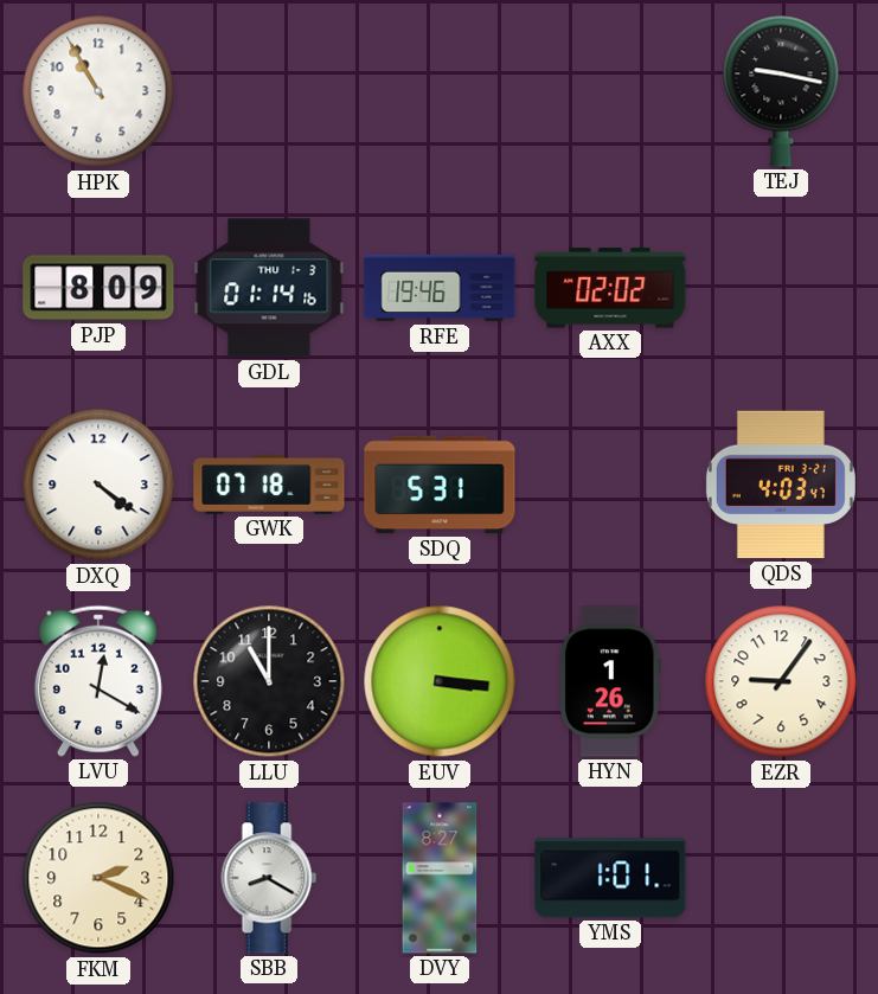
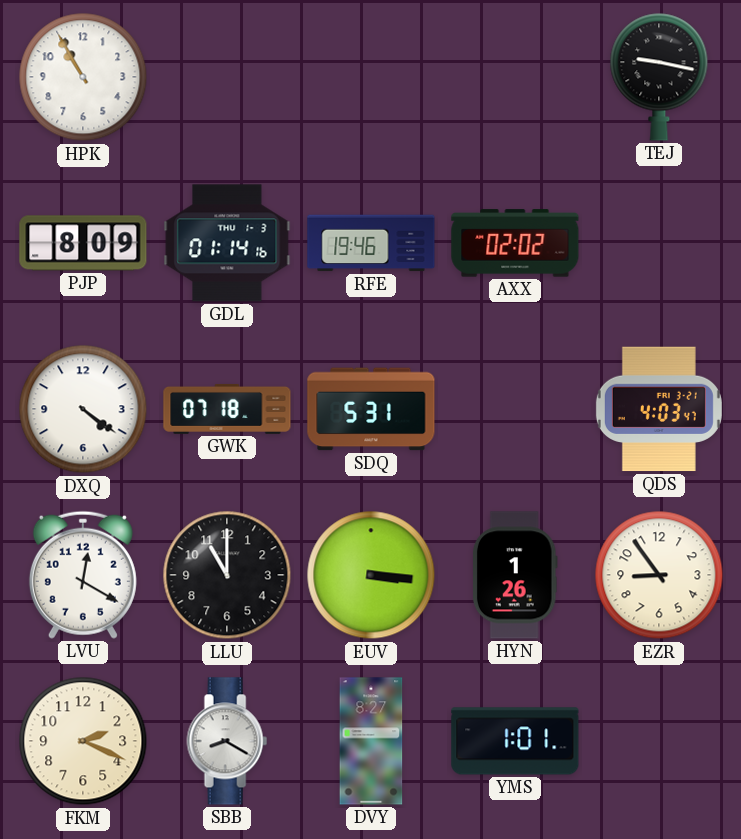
EZR: 9:06 -> 8:54 (659, 575)
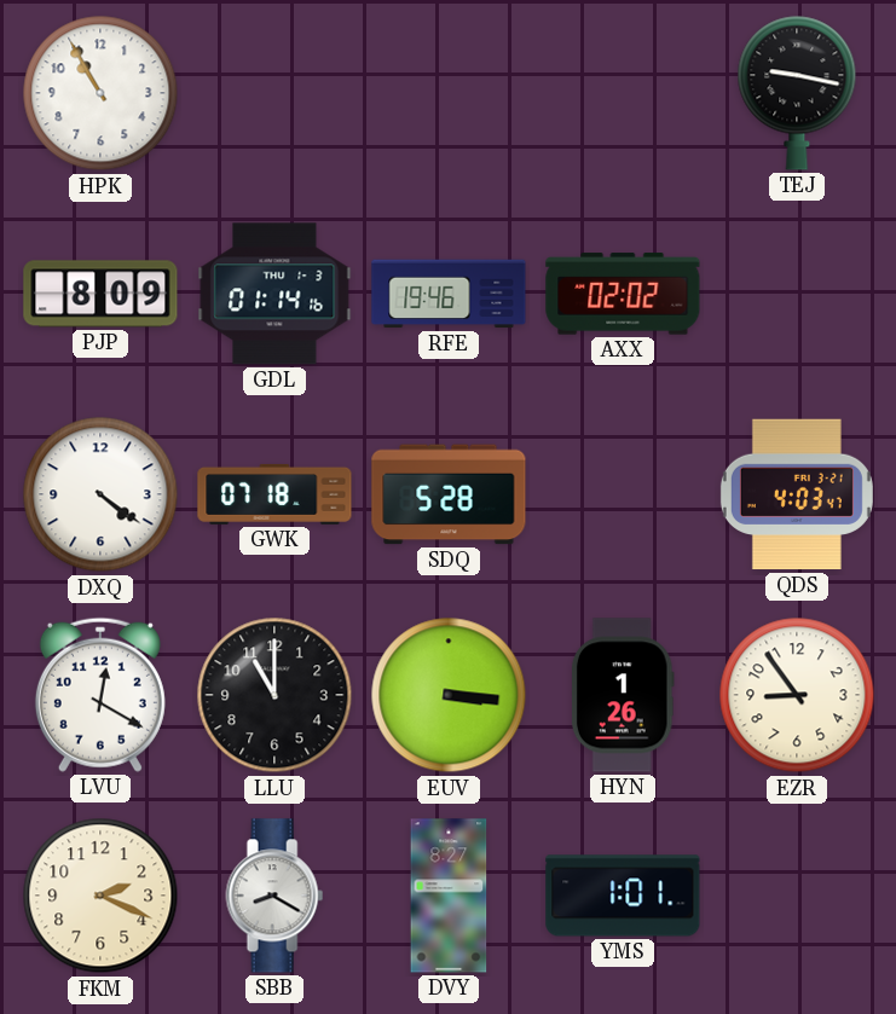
SDQ: 5:31 -> 5:28 (449, 494)
